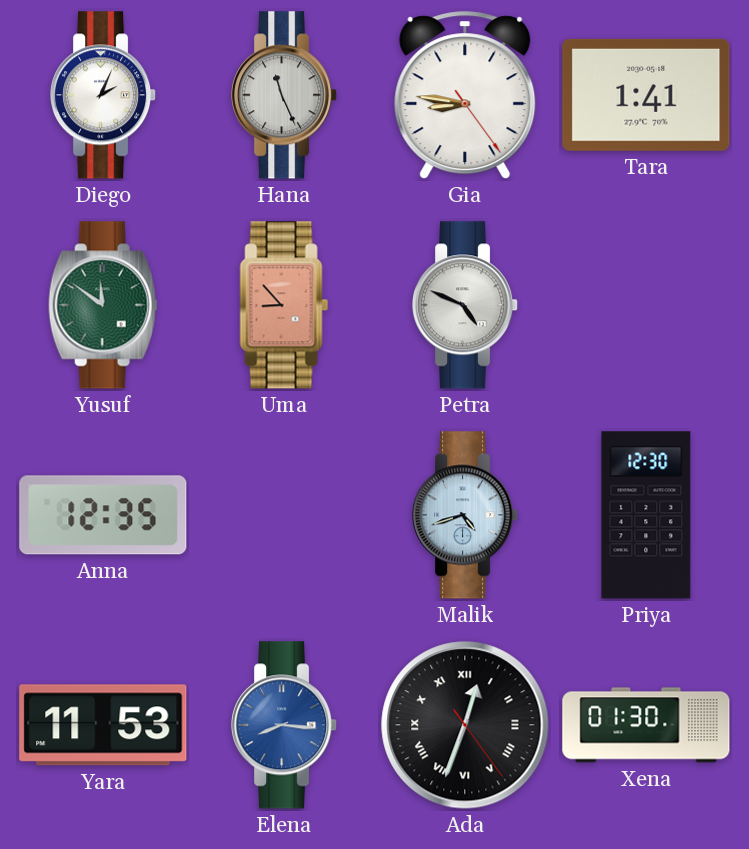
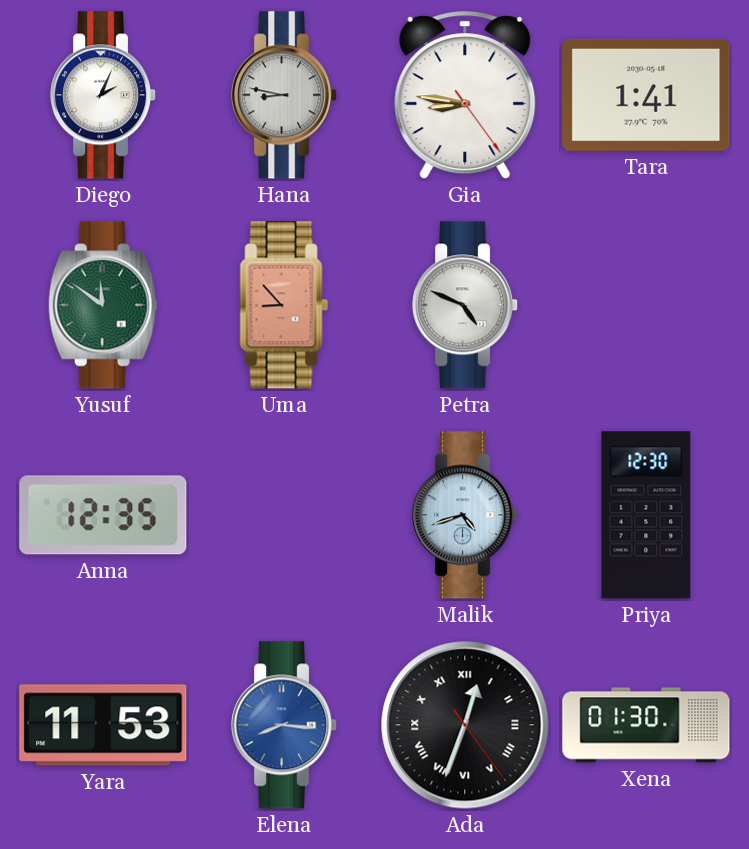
Hana: 11:26 -> 8:47 (285, 95)
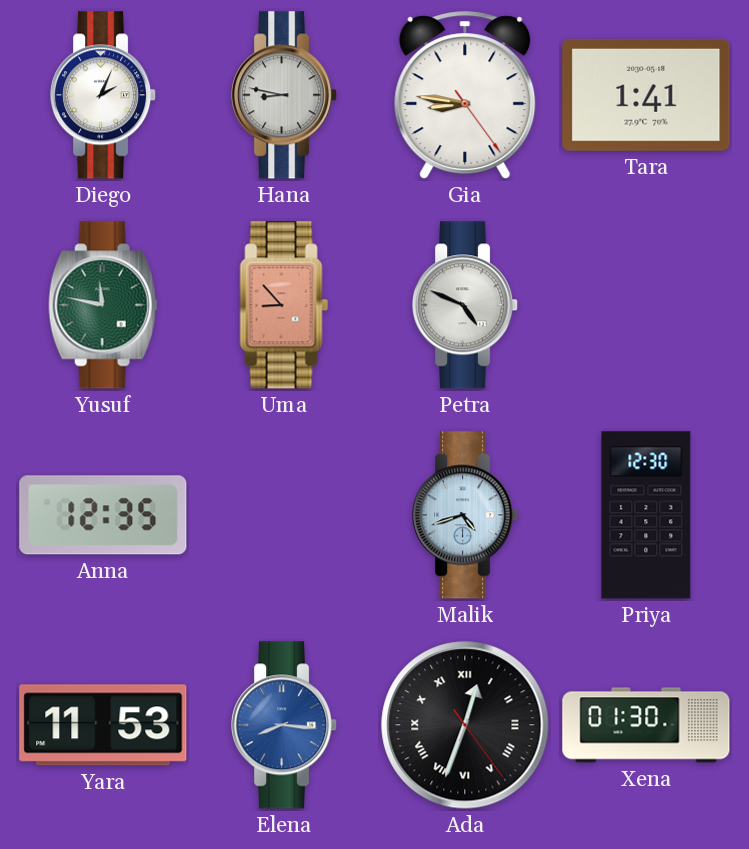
Yusuf: 11:51 -> 11:47 (103, 305)
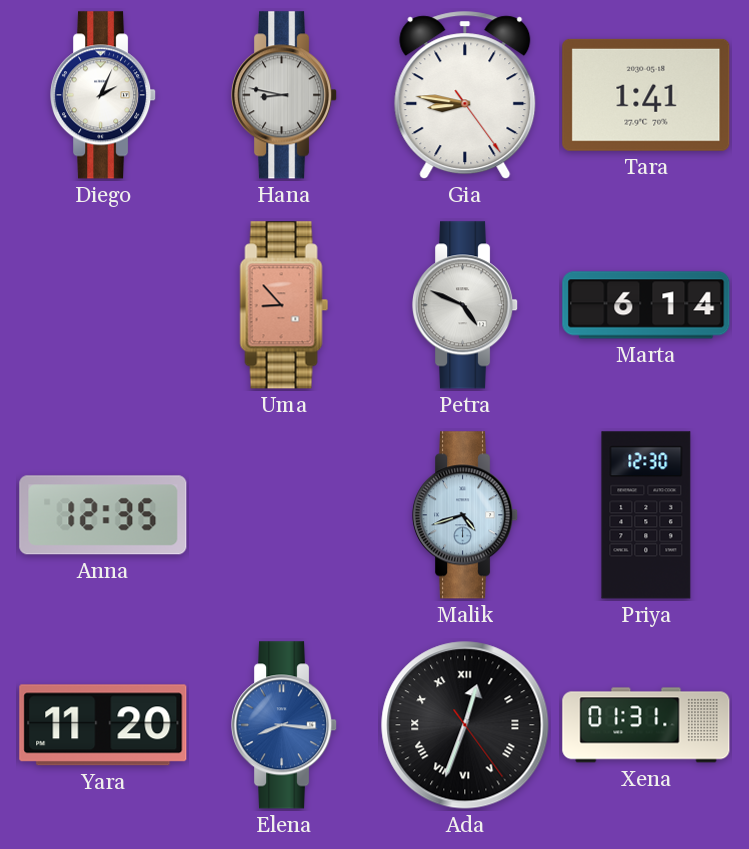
Yusuf: 11:47 -> none (103, 305)
Marta: none -> 6:14 (646, 305)
Yara: 11:53 -> 11:20 (103, 725)
Xena: 01:30 -> 01:31 (646, 725)
